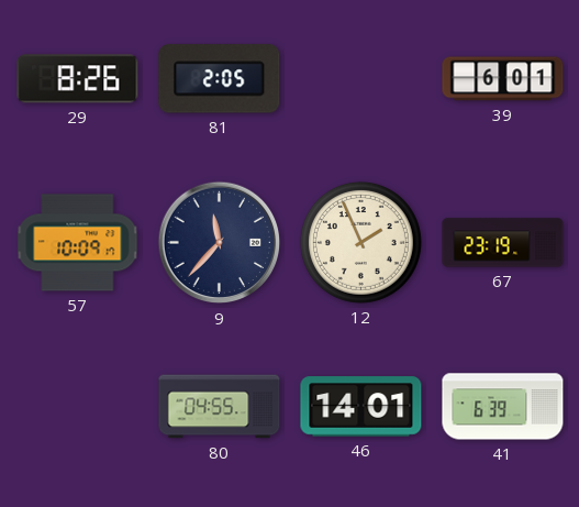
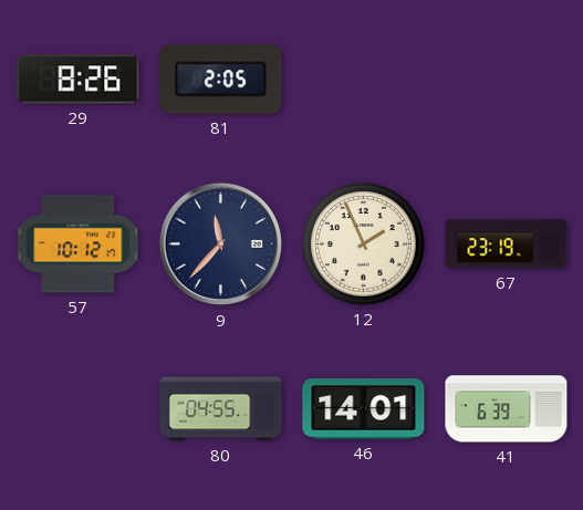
39: 6:01 -> none (503, 79)
57: 10:09 -> 10:12 (79, 244)
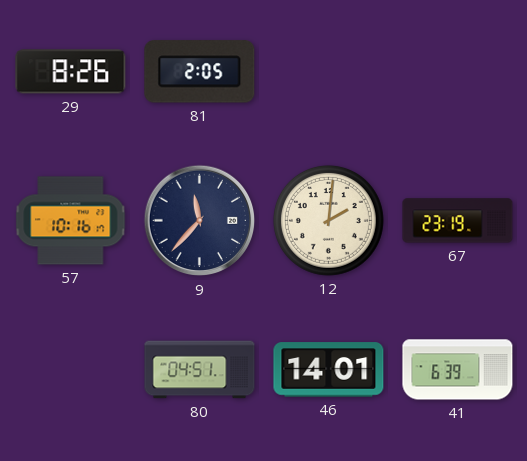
57: 10:12 -> 10:16 (71, 221)
12: 1:56 -> 2:01 (328, 220)
80: 04:55 -> 04:51 (200, 370)
